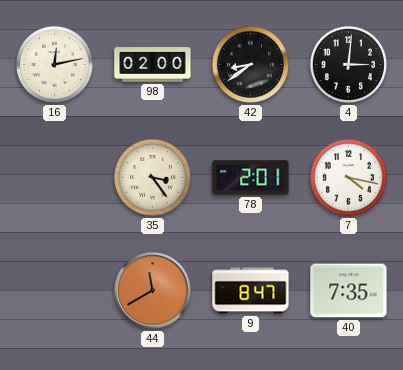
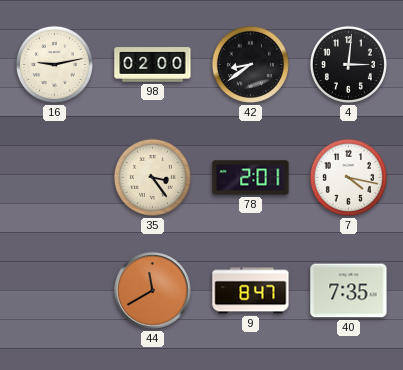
16: 12:13 -> 9:13 (54, 64)
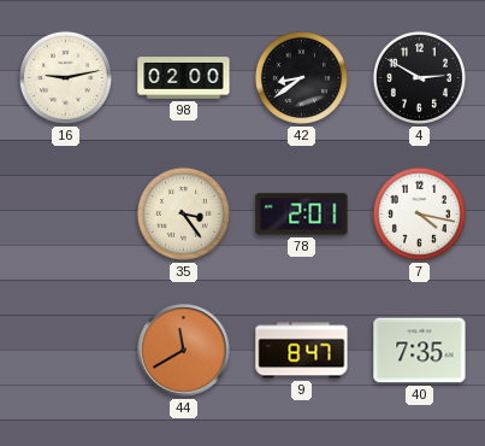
4: 3:01 -> 2:50 (419, 77)
